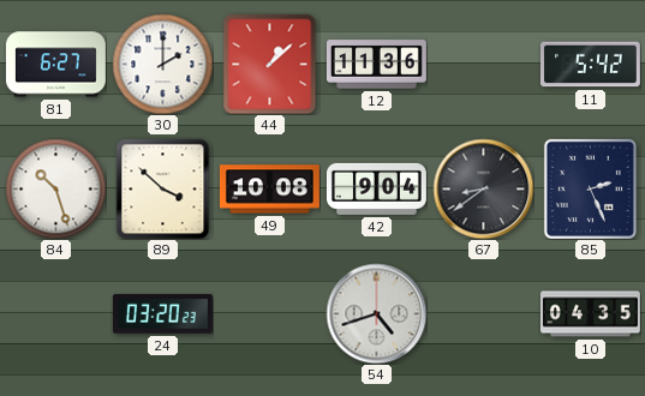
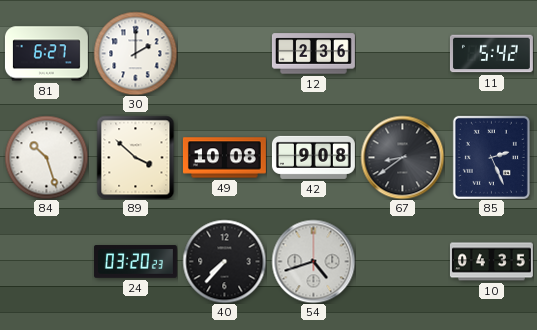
44: 1:08 -> none (270, 64)
12: 11:36 -> 2:36 (313, 54)
42: 9:04 -> 9:08 (313, 157)
40: none -> 7:37 (224, 261)
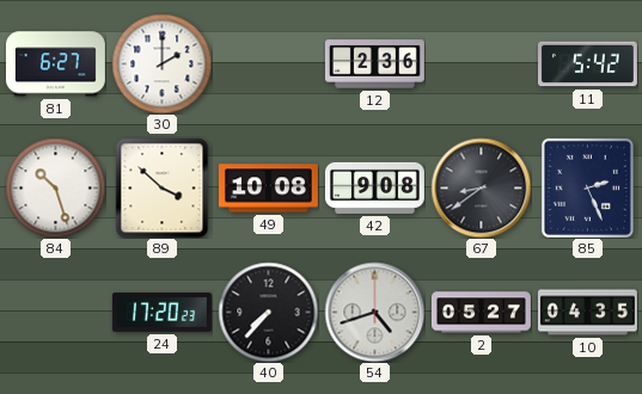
24: 03:20 -> 17:20 (161, 313)
2: none -> 05:27 (481, 313)
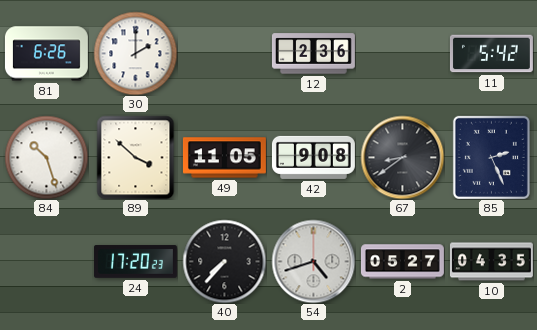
81: 6:27 -> 6:26 (46, 54)
49: 10:08 -> 11:05 (224, 158)
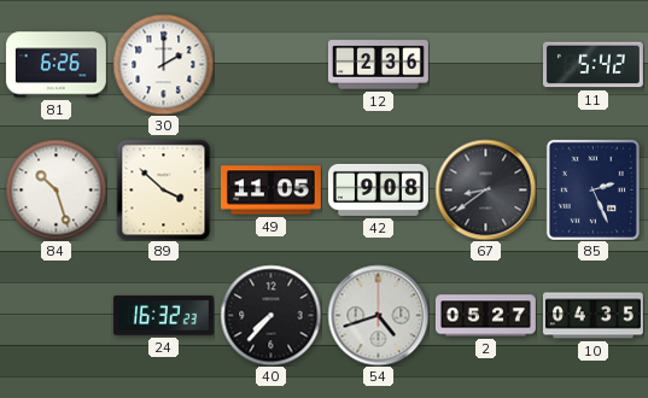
24: 17:20 -> 16:32 (163, 316)
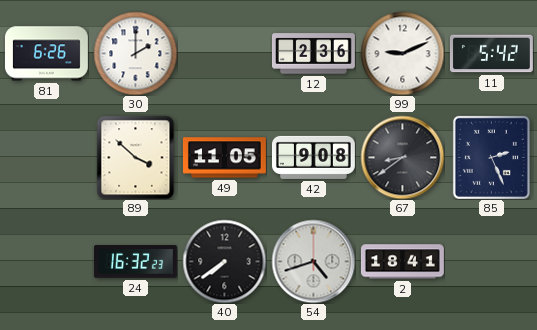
99: none -> 9:11 (402, 53)
84: 10:27 -> none (56, 189)
40: 7:37 -> 7:39 (224, 261)
2: 05:27 -> 18:41 (402, 262)
10: 04:35 -> none (592, 316)
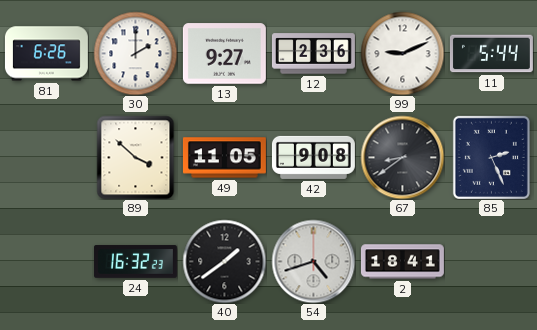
13: none -> 9:27 (224, 54)
11: 5:42 -> 5:44 (491, 54)
40: 7:39 -> 1:39 (224, 261)
